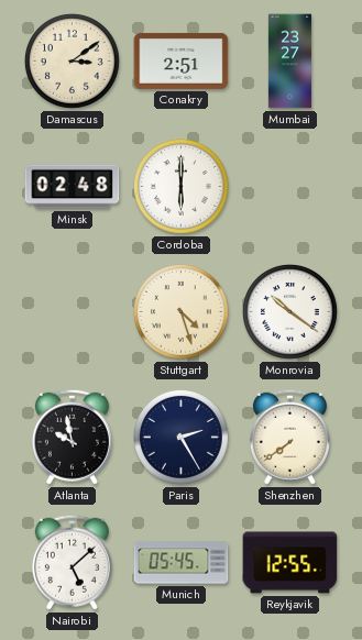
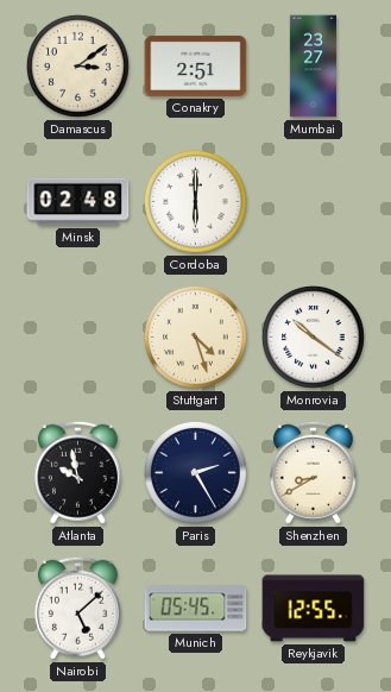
Shenzhen: 7:39 -> 8:40 (313, 472)
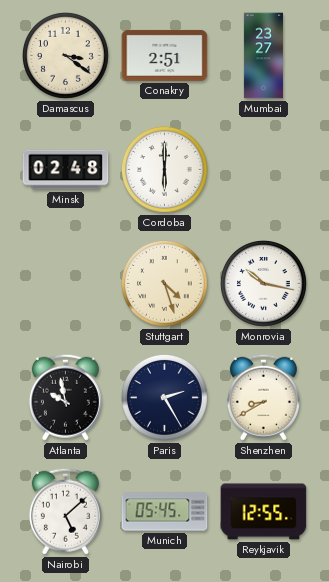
Damascus: 3:09 -> 3:21 (66, 56)
Monrovia: 10:21 -> 10:17 (264, 284)
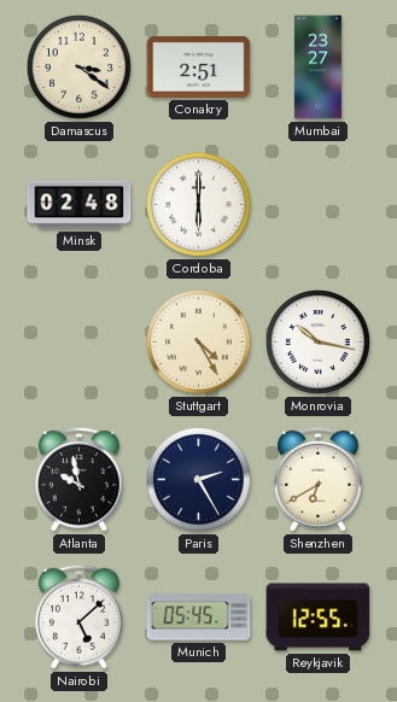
Stuttgart: 4:27 -> 4:25 (199, 343)
Shenzhen: 8:40 -> 6:40 (317, 479)
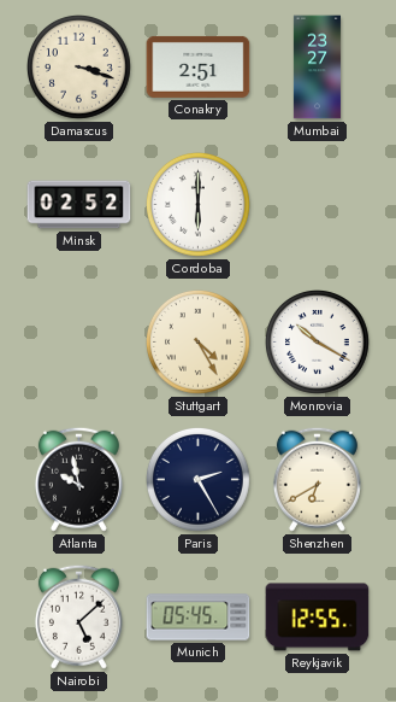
Damascus: 3:21 -> 3:18 (79, 68)
Minsk: 02:48 -> 02:52 (79, 205)
Monrovia: 10:17 -> 10:20 (318, 343)
